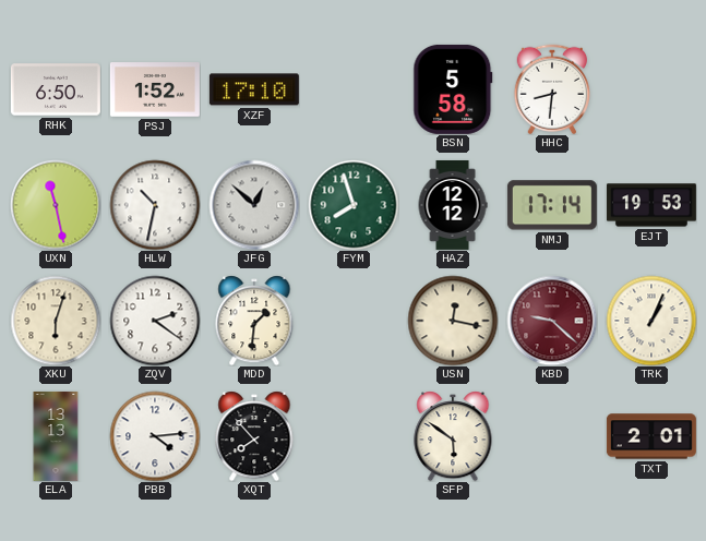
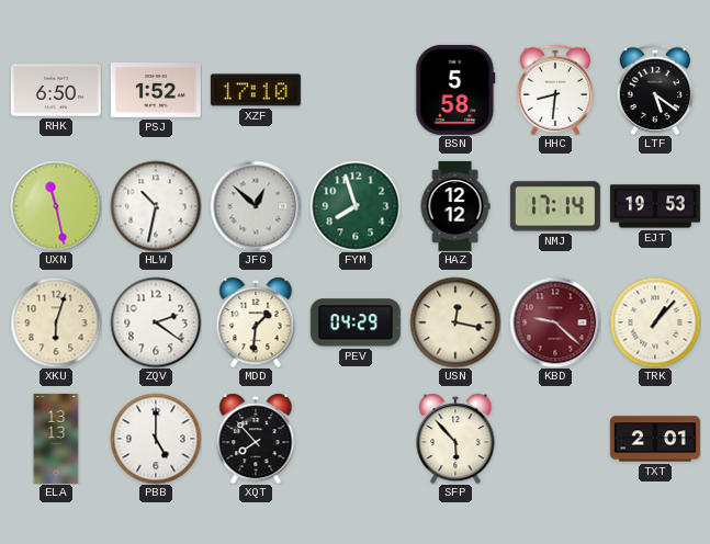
LTF: none -> 5:21 (655, 89)
PEV: none -> 04:29 (356, 322)
TRK: 1:04 -> 1:07 (655, 322)
PBB: 4:14 -> 5:00 (156, 439)
SFP: 5:51 -> 5:53 (455, 439)
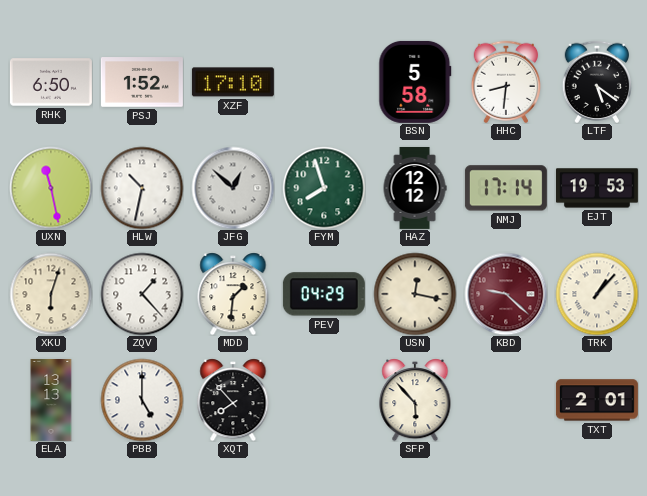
ZQV: 2:21 -> 1:23 (142, 294)
